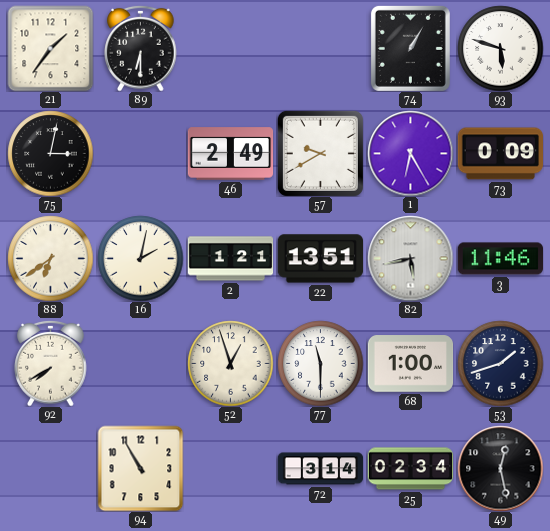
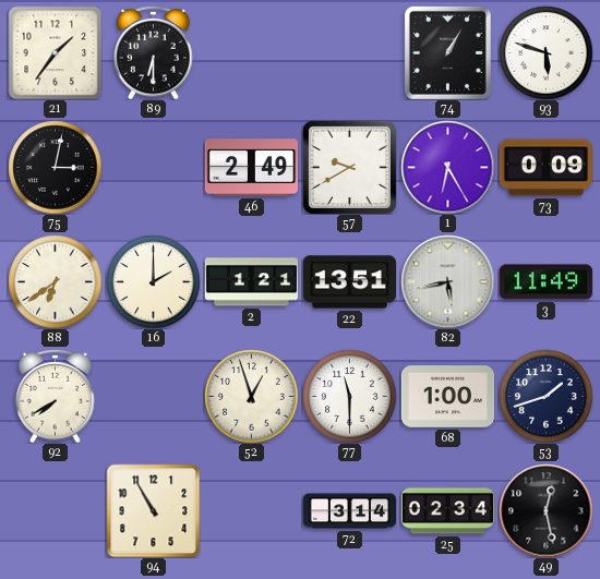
16: 2:02 -> 2:00 (153, 281)
3: 11:46 -> 11:49 (545, 282)
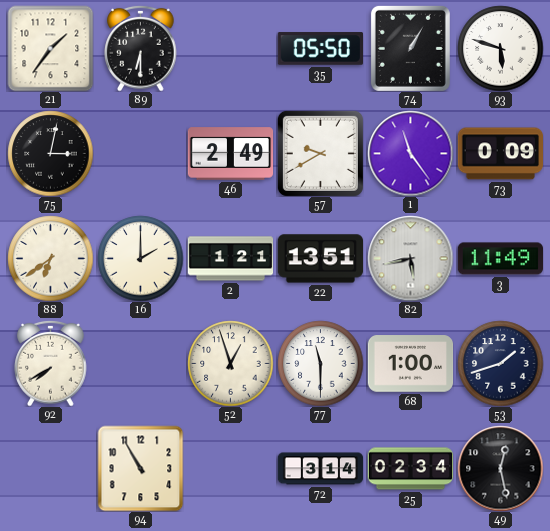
35: none -> 05:50 (320, 49)
1: 6:25 -> 11:24 (410, 153)
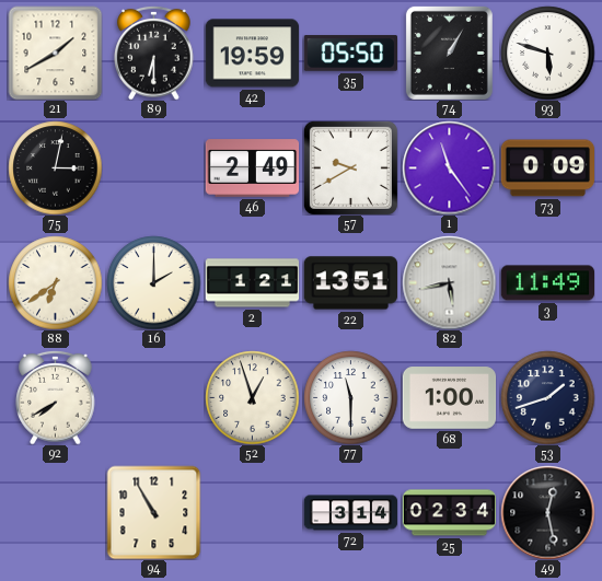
21: 1:36 -> 1:40 (55, 53)
42: none -> 19:59 (252, 54)
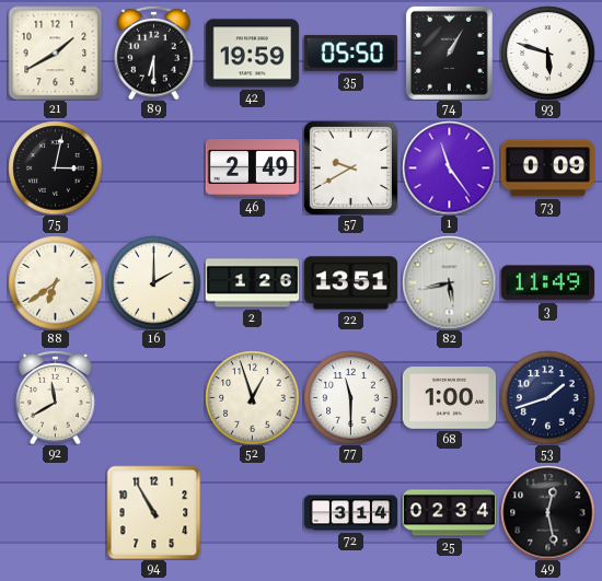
2: 1:21 -> 1:26 (252, 283)
92: 7:40 -> 11:40 (56, 397)
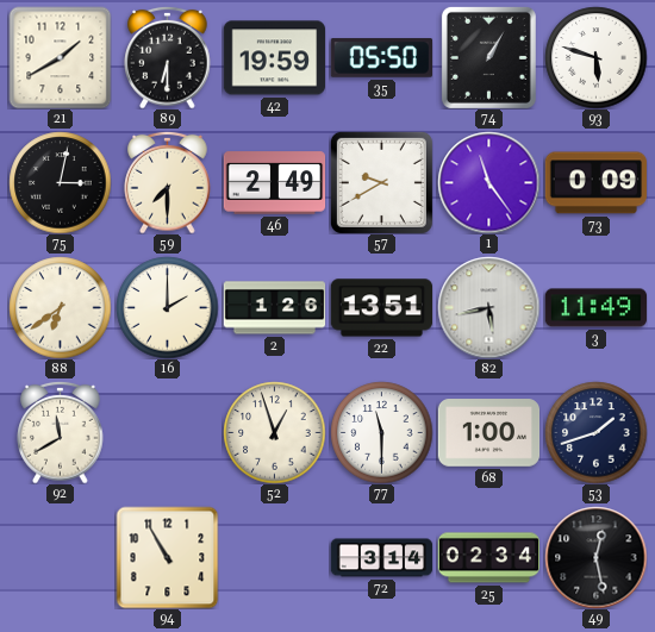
59: none -> 7:30 (168, 182)
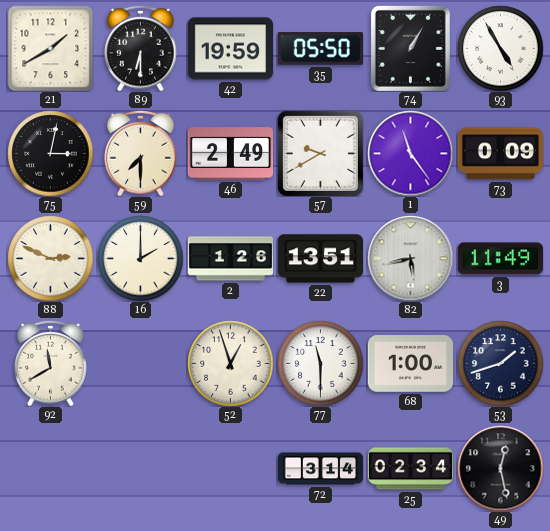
93: 5:48 -> 4:55 (500, 48)
88: 6:39 -> 2:49 (50, 258)
94: 10:55 -> none (167, 557)
